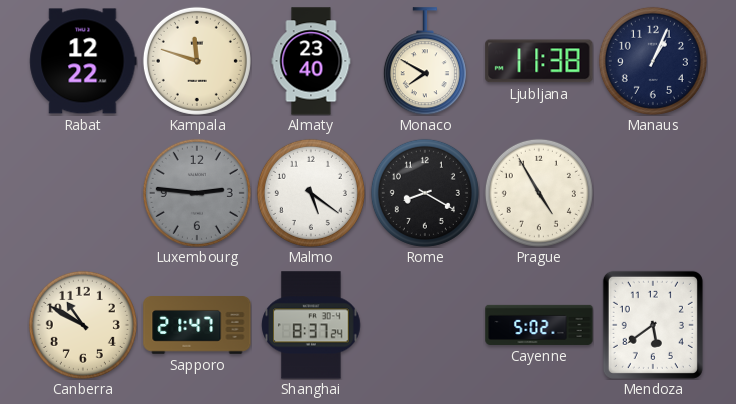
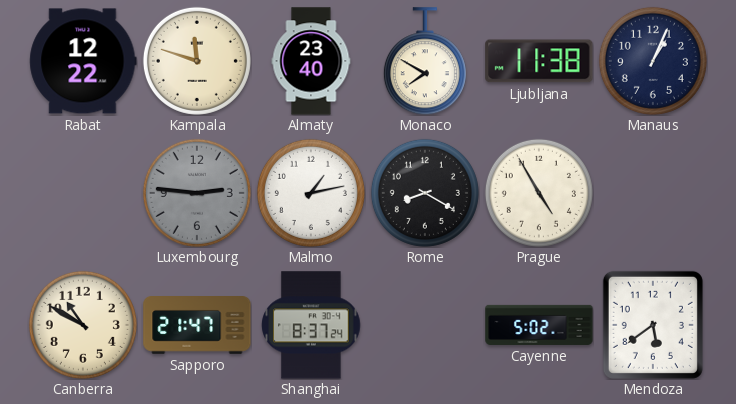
Malmo: 5:21 -> 1:13 (311, 193)
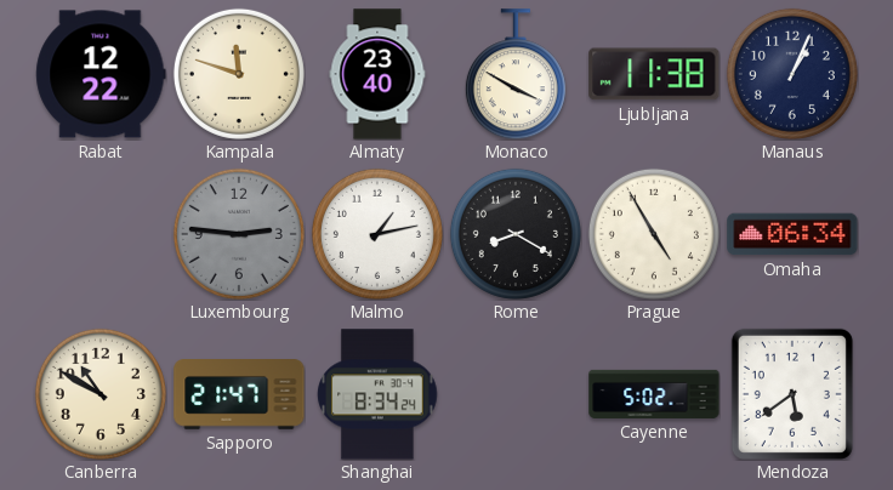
Monaco: 7:50 -> 3:50 (516, 74)
Omaha: none -> 06:34 (792, 234)
Shanghai: 8:37 -> 8:34 (377, 394)
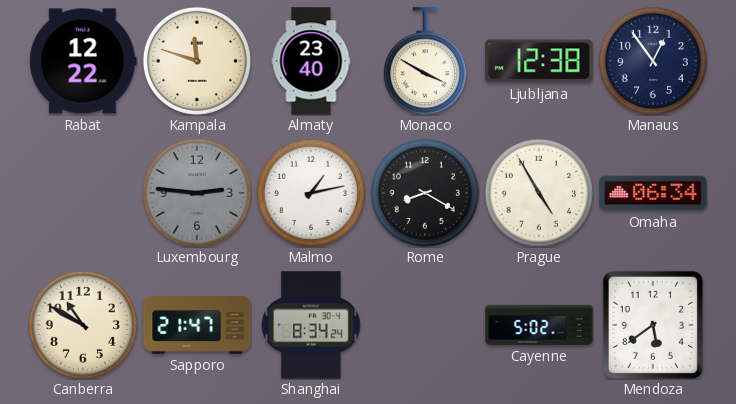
Ljubljana: 11:38 -> 12:38 (539, 61)
Manaus: 1:04 -> 12:54 (653, 61)
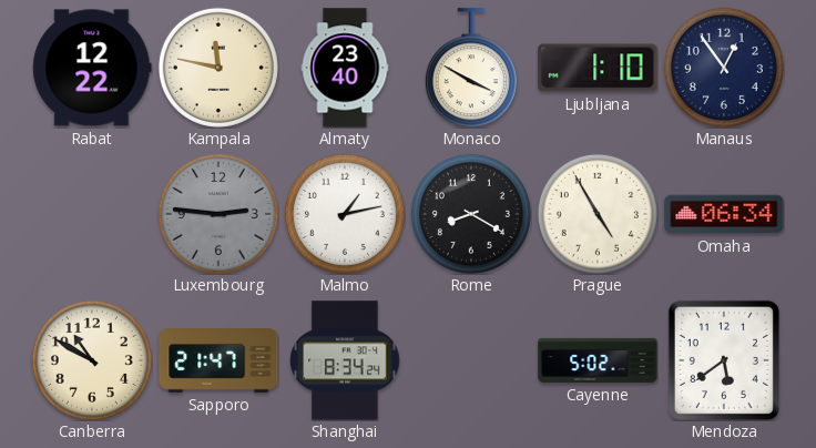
Kampala: 11:48 -> 11:47 (218, 68)
Ljubljana: 12:38 -> 1:10 (598, 68)
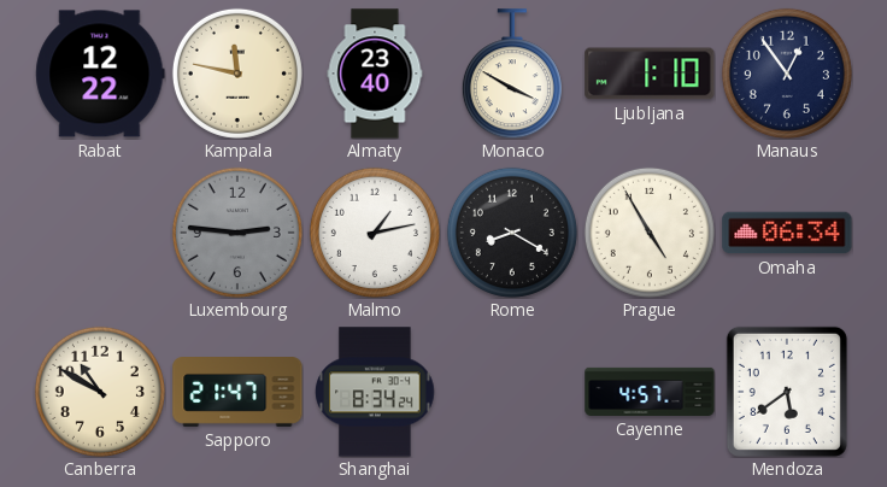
Cayenne: 5:02 -> 4:57 (650, 392)
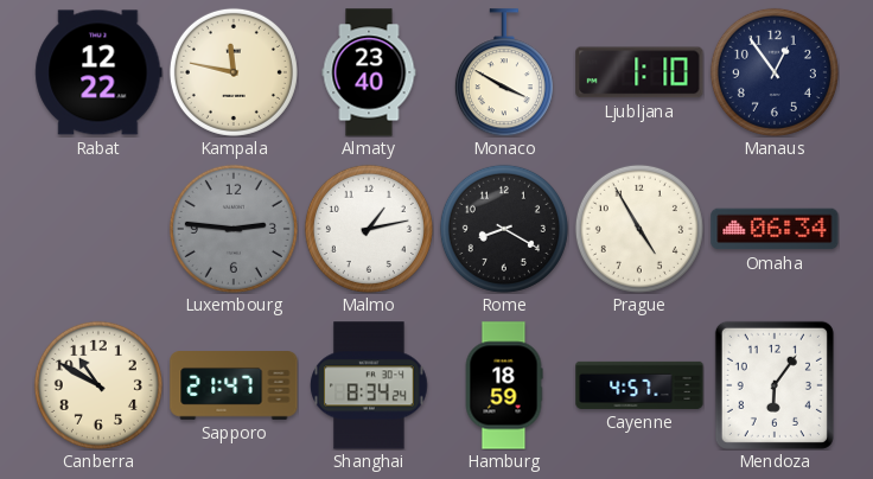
Hamburg: none -> 18:59 (504, 385)
Mendoza: 5:39 -> 6:06 (775, 385)
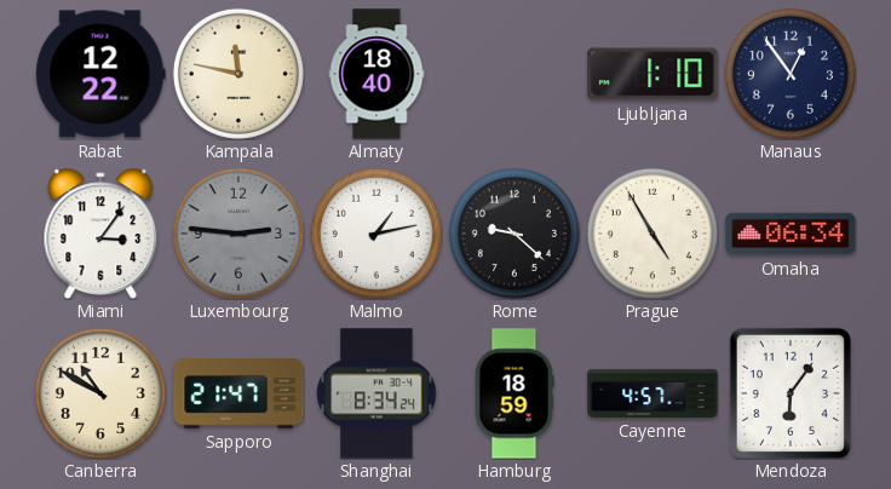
Almaty: 23:40 -> 18:40 (376, 74)
Monaco: 3:50 -> none (504, 72)
Miami: none -> 3:06 (100, 234)
Rome: 8:20 -> 9:22 (515, 234)
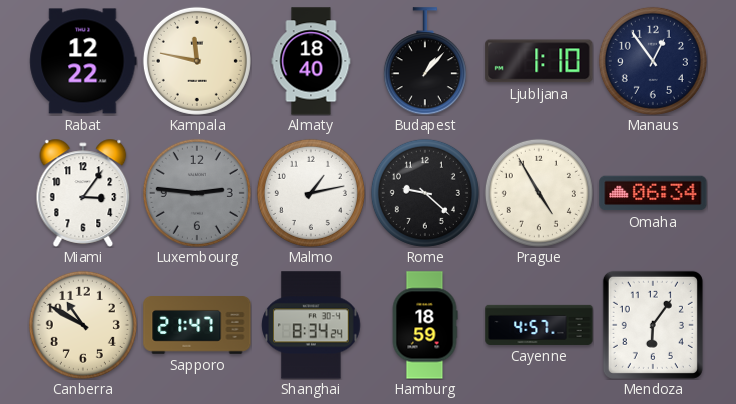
Budapest: none -> 1:07 (425, 61)
